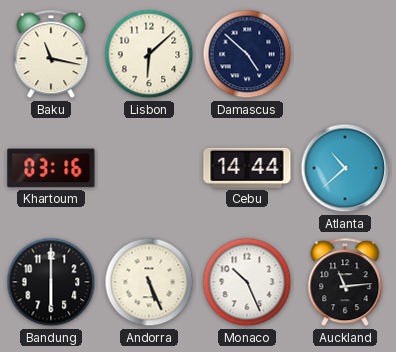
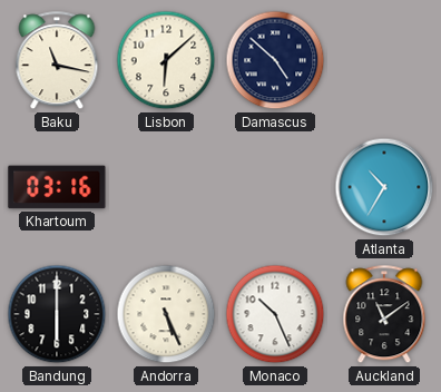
Cebu: 14:44 -> none (247, 168)
Atlanta: 10:38 -> 10:35 (384, 187)
Auckland: 11:14 -> 11:09 (384, 315)
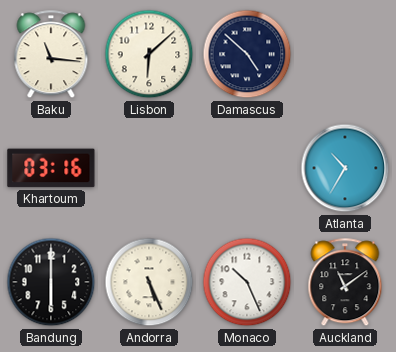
Baku: 11:17 -> 11:16 (51, 55)
